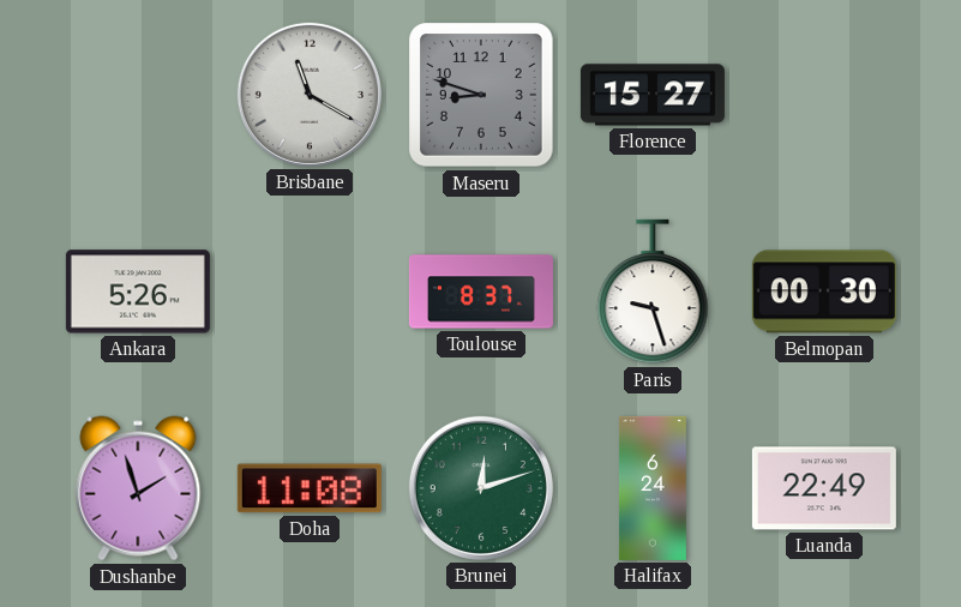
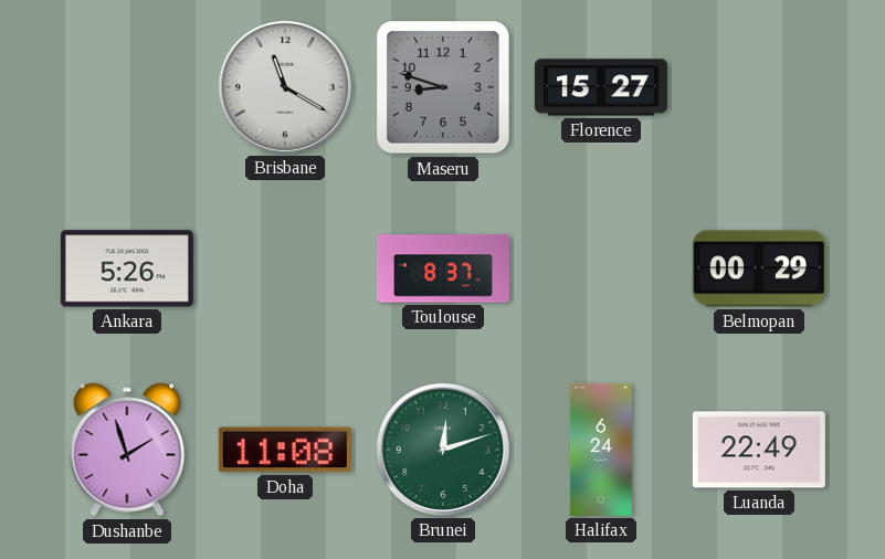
Paris: 9:27 -> none (653, 292)
Belmopan: 00:30 -> 00:29 (759, 268)
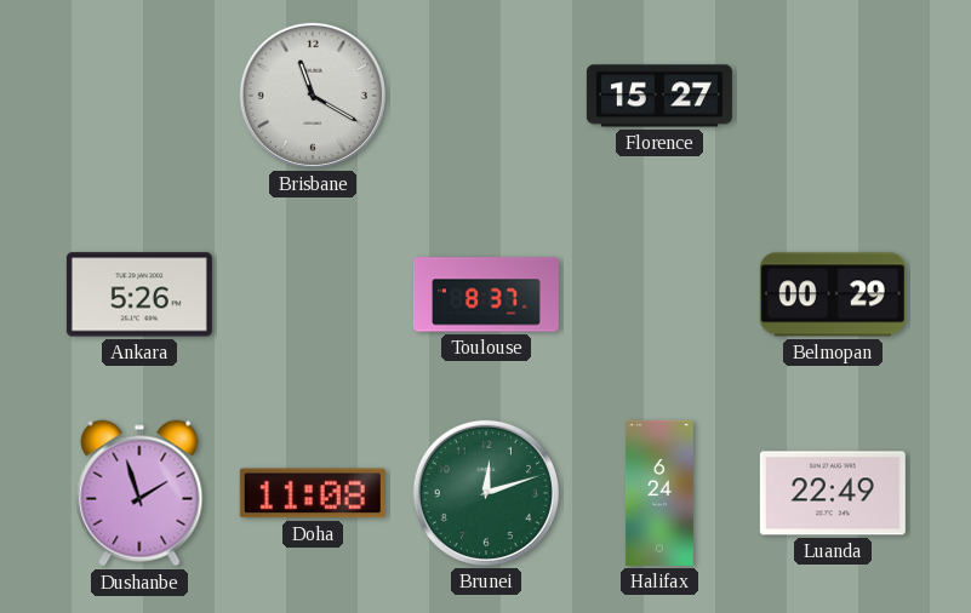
Maseru: 8:48 -> none (443, 87)
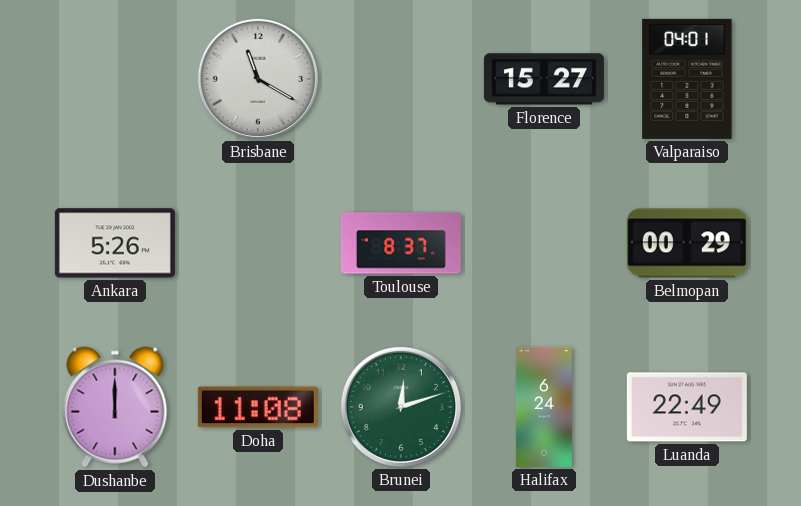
Valparaiso: none -> 04:01 (687, 79)
Dushanbe: 1:57 -> 12:00 (115, 407)
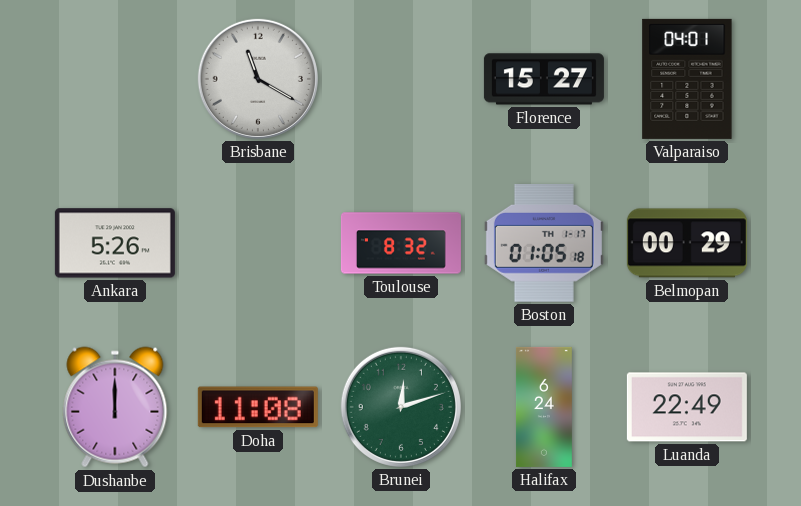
Toulouse: 8:37 -> 8:32 (401, 243)
Boston: none -> 01:05 (544, 244)
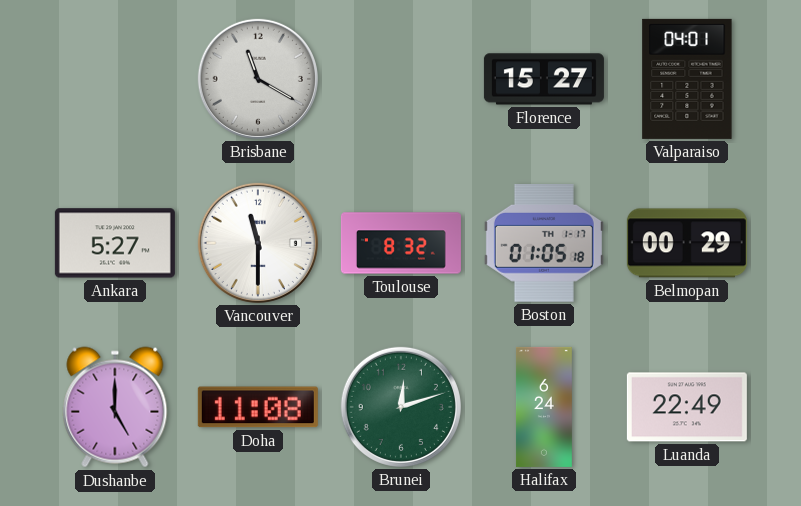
Ankara: 5:26 -> 5:27 (115, 243)
Vancouver: none -> 11:30 (258, 243)
Dushanbe: 12:00 -> 5:00 (115, 407)
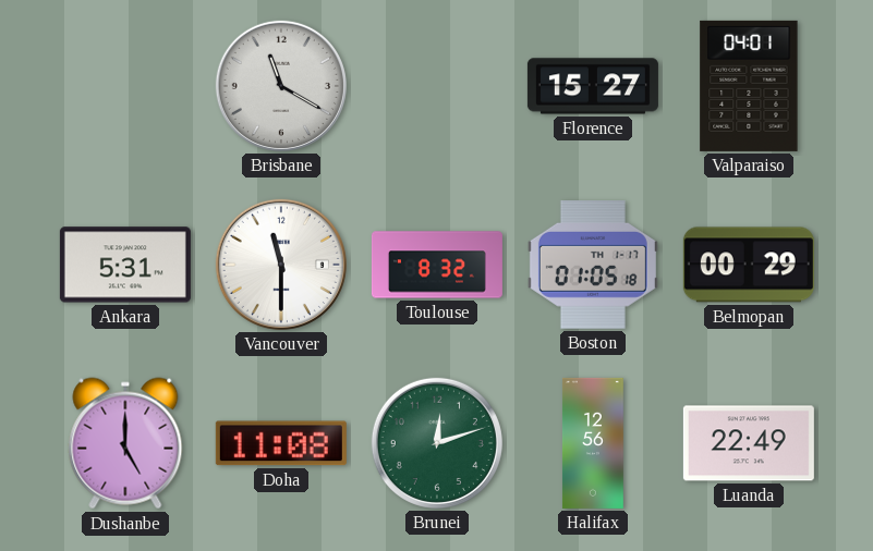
Ankara: 5:27 -> 5:31 (125, 265)
Halifax: 6:24 -> 12:56 (593, 443)
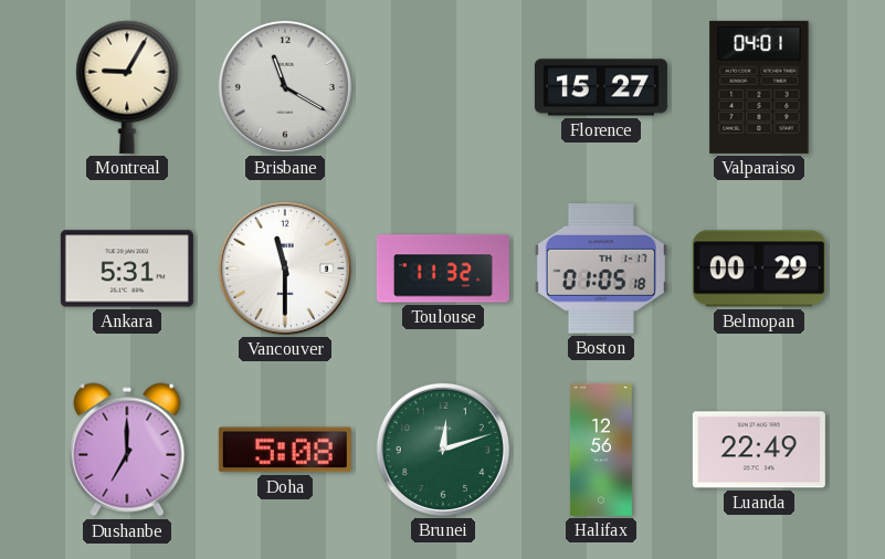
Montreal: none -> 9:05 (127, 87)
Toulouse: 8:32 -> 11:32 (443, 268)
Dushanbe: 5:00 -> 7:00 (127, 450)
Doha: 11:08 -> 5:08 (285, 450)
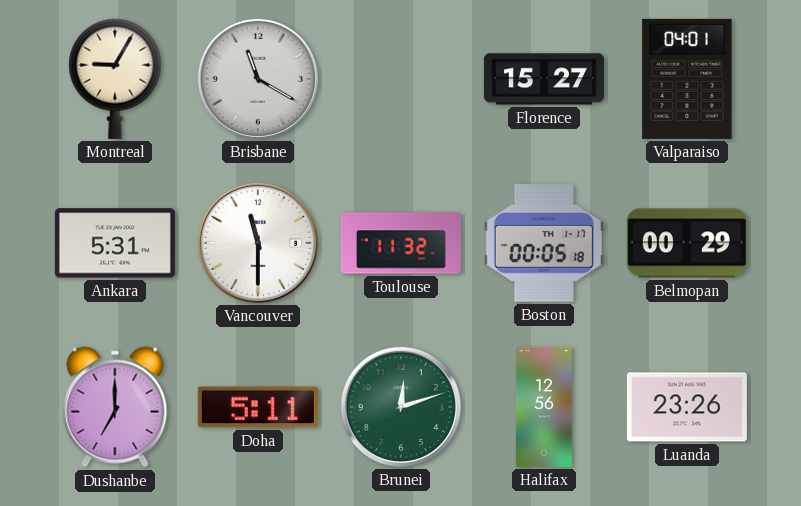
Boston: 01:05 -> 00:05 (544, 244)
Doha: 5:08 -> 5:11 (258, 407)
Luanda: 22:49 -> 23:26 (687, 407)
